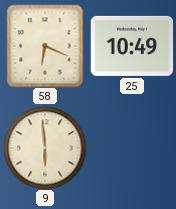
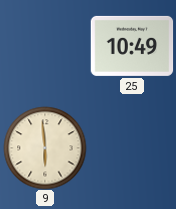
58: 6:19 -> none (45, 46)
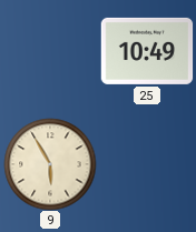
9: 5:59 -> 5:55 (50, 164)
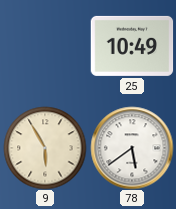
78: none -> 5:39 (132, 148)
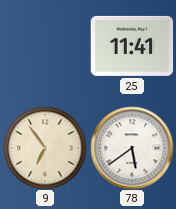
25: 10:49 -> 11:41 (132, 46)
9: 5:55 -> 6:54 (45, 148)
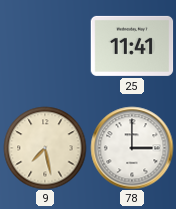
9: 6:54 -> 7:28 (45, 148)
78: 5:39 -> 3:00 (132, 148)
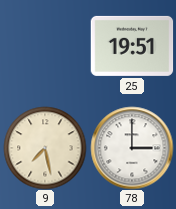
25: 11:41 -> 19:51 (132, 46)
